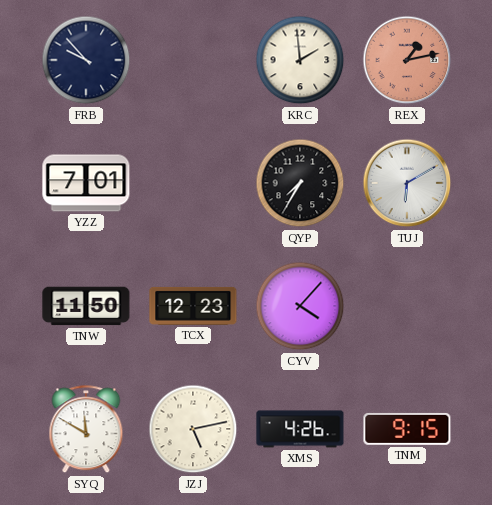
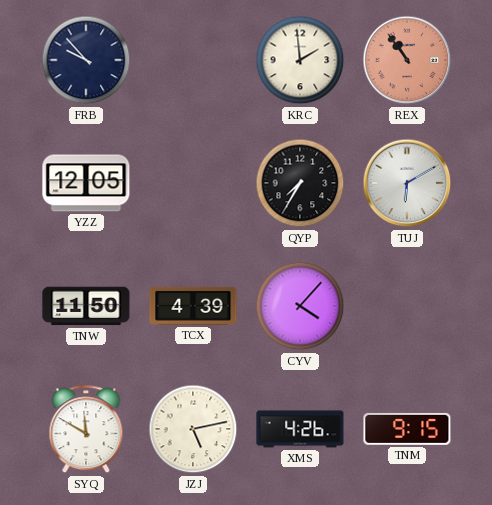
REX: 1:13 -> 10:54 (407, 60)
YZZ: 7:01 -> 12:05 (86, 183)
TCX: 12:23 -> 4:39 (193, 306)
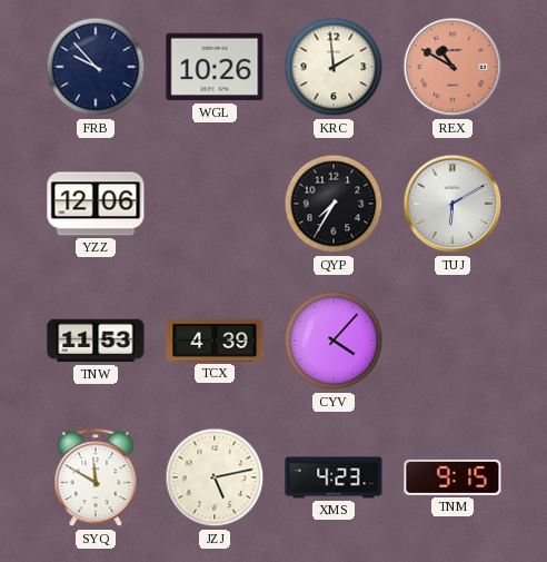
WGL: none -> 10:26 (215, 67)
REX: 10:54 -> 10:50 (452, 67)
YZZ: 12:05 -> 12:06 (96, 204)
TNW: 11:50 -> 11:53 (96, 341)
XMS: 4:26 -> 4:23 (334, 477)
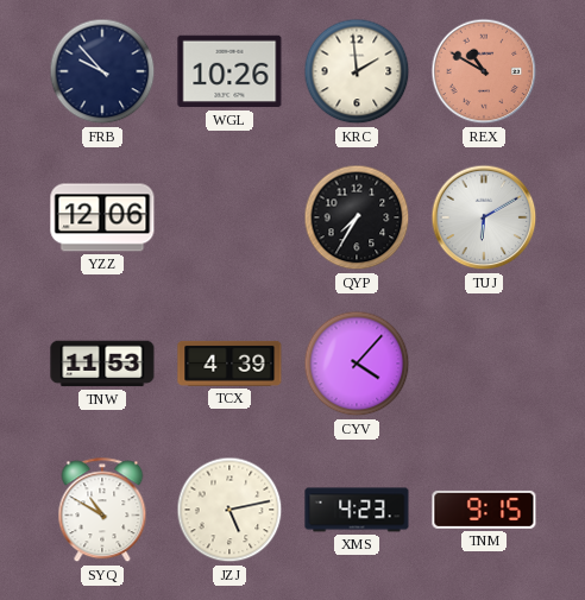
SYQ: 11:50 -> 10:50 (102, 511)
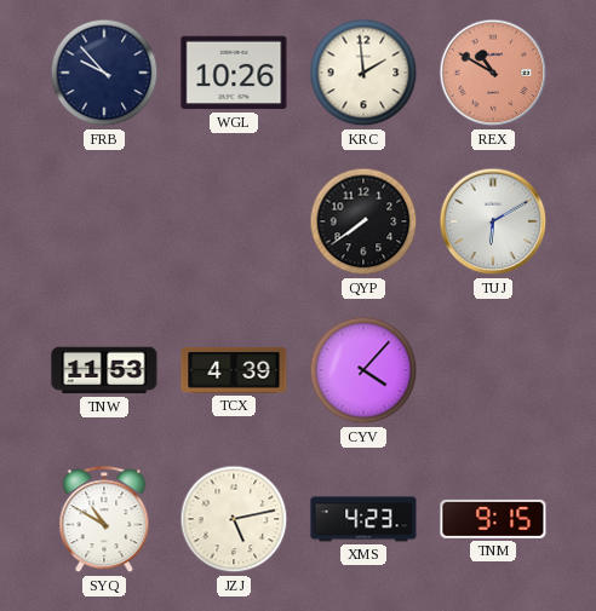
YZZ: 12:06 -> none (102, 217)
QYP: 7:35 -> 7:39 (363, 221)
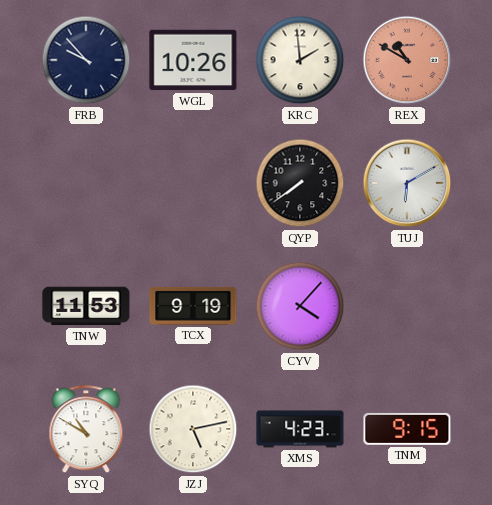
TCX: 4:39 -> 9:19 (193, 306)
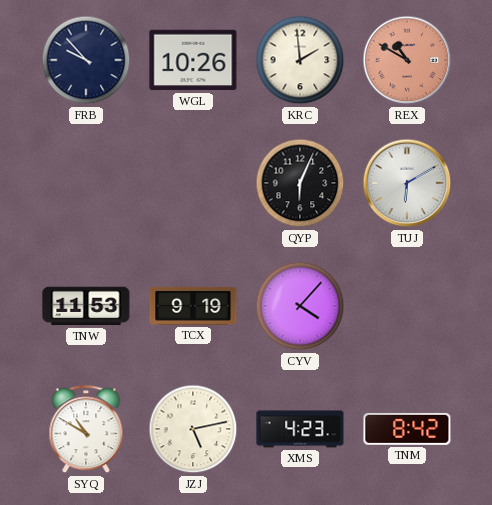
QYP: 7:39 -> 6:04 (300, 183)
TNM: 9:15 -> 8:42 (407, 429)
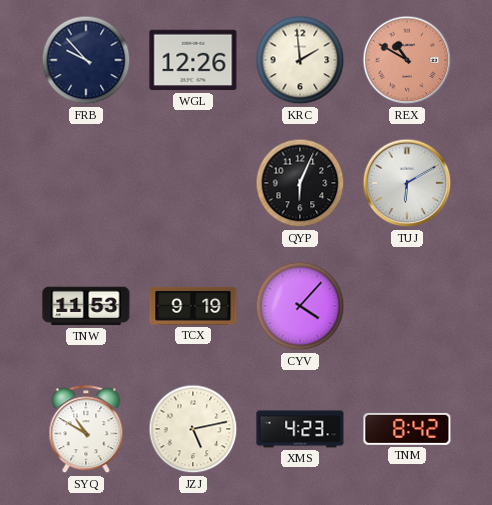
WGL: 10:26 -> 12:26 (193, 60)
